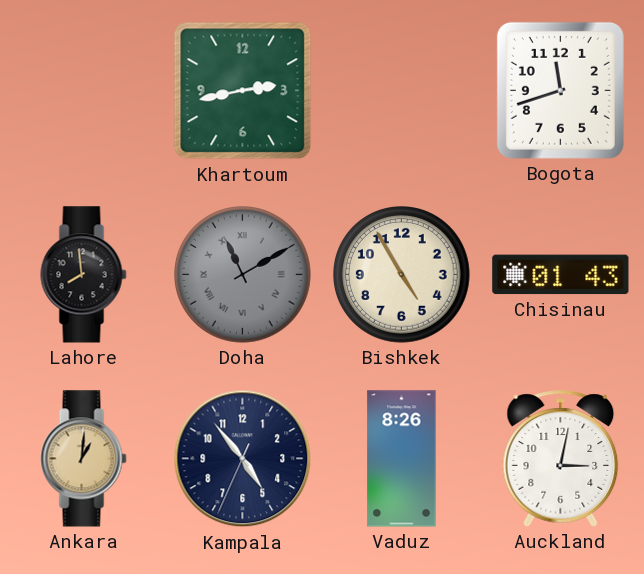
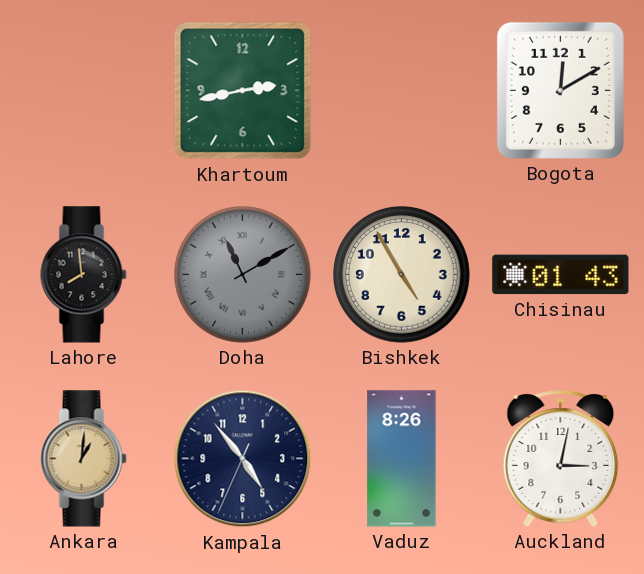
Bogota: 11:42 -> 12:10 (560, 90)
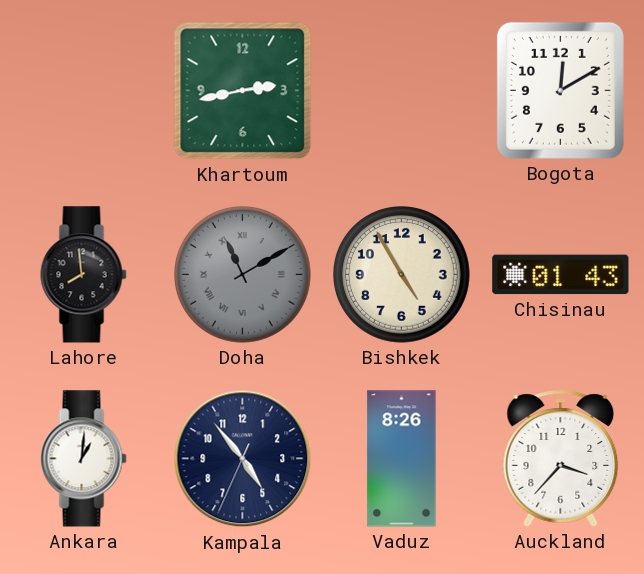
Ankara dial: champagne -> white (84, 459)
Auckland: 3:02 -> 3:37 (561, 459)
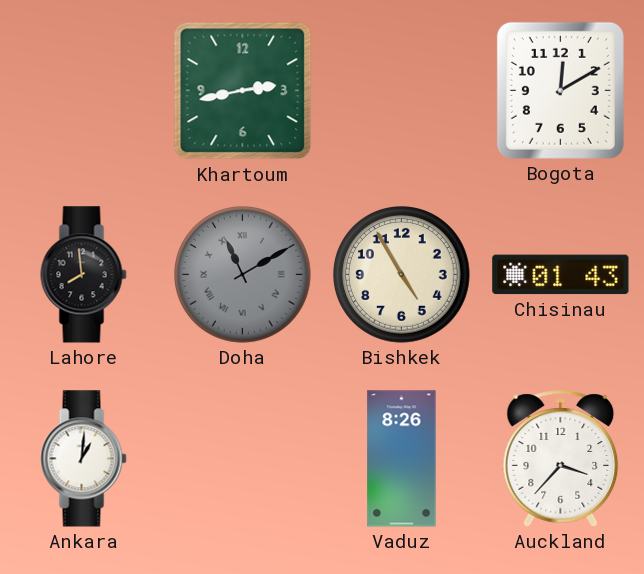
Kampala: 4:53 -> none (243, 459)
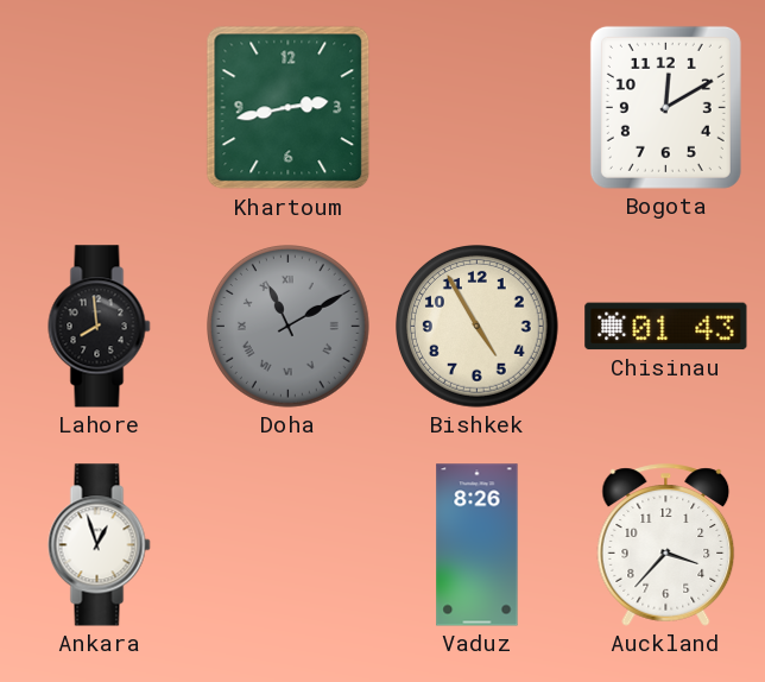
Ankara: 1:01 -> 12:57 (100, 545)
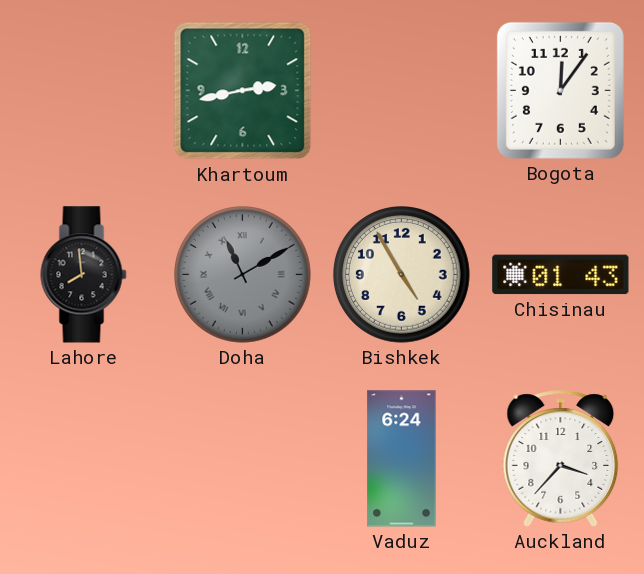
Bogota: 12:10 -> 12:06 (560, 90)
Ankara: 12:57 -> none (100, 545)
Vaduz: 8:26 -> 6:24 (402, 459)
